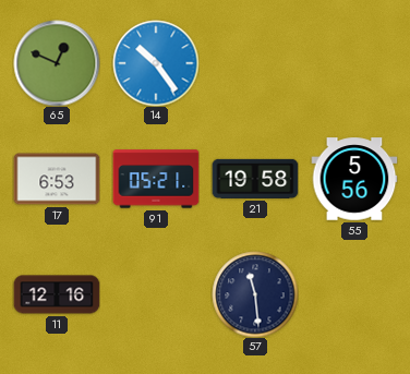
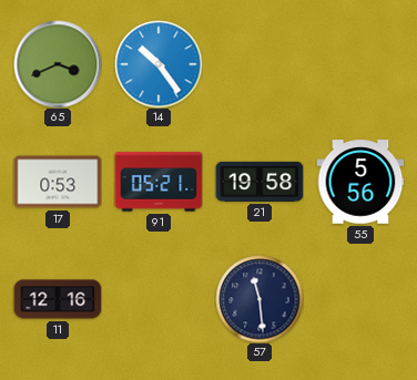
65: 12:49 -> 3:41 (58, 64)
17: 6:53 -> 0:53 (58, 182)
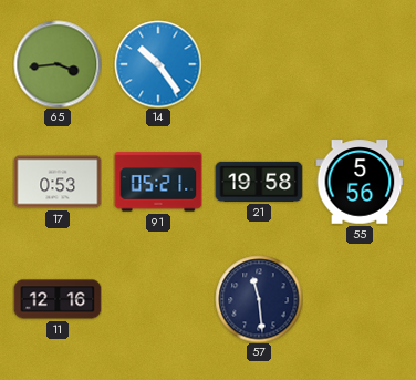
65: 3:41 -> 3:44 (58, 64)
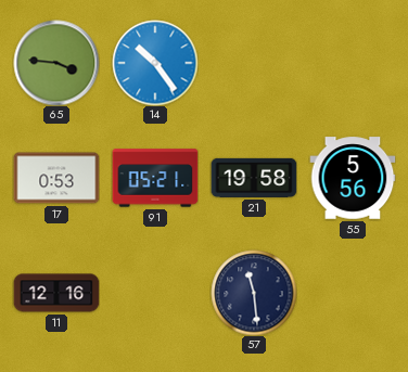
65: 3:44 -> 3:46 (56, 63)
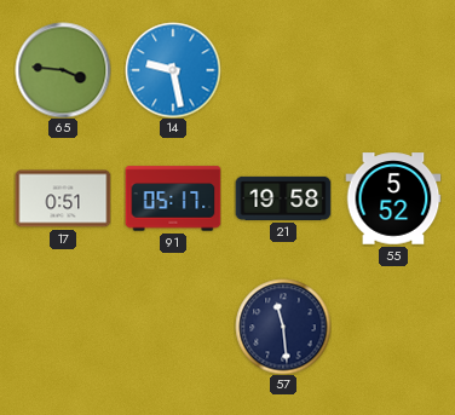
14: 10:24 -> 9:28 (173, 70)
17: 0:53 -> 0:51 (63, 198)
91: 05:21 -> 05:17 (173, 198)
55: 5:56 -> 5:52 (393, 198)
11: 12:16 -> none (56, 293)
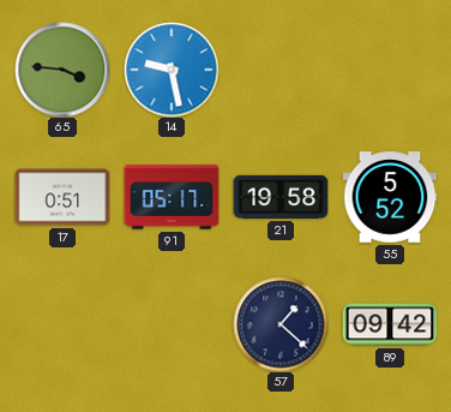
57: 11:29 -> 1:22 (281, 324)
89: none -> 09:42 (390, 324)
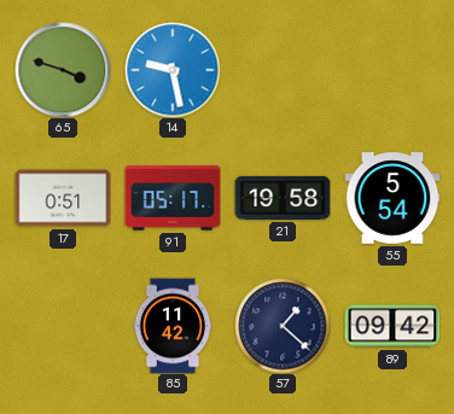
65: 3:46 -> 3:48 (63, 70)
55: 5:52 -> 5:54 (392, 198)
85: none -> 11:42 (173, 326)
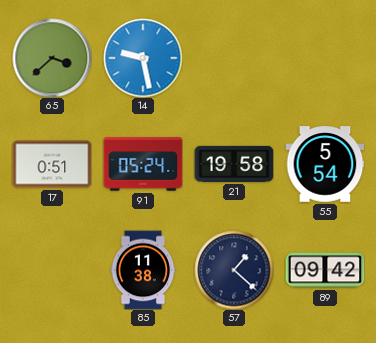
65: 3:48 -> 3:38 (52, 58)
91: 05:17 -> 05:24 (143, 164)
85: 11:42 -> 11:38 (143, 270)
